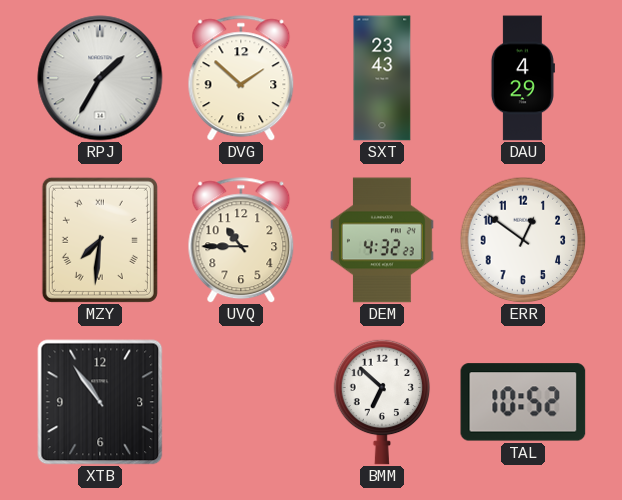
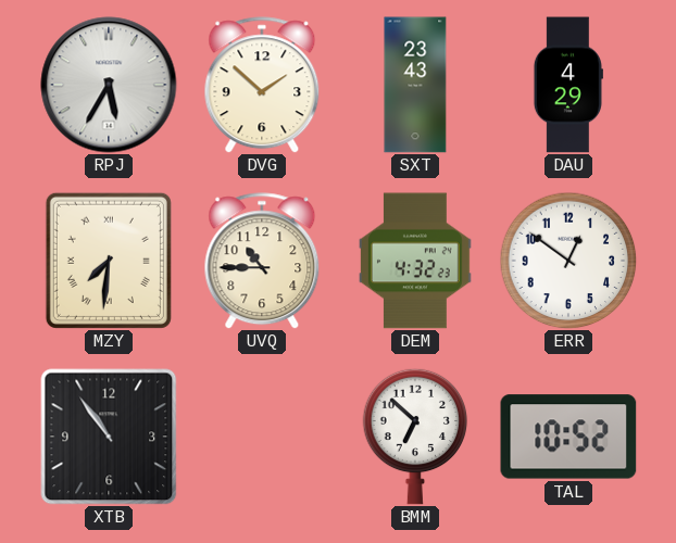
RPJ: 1:35 -> 5:35 (109, 85)
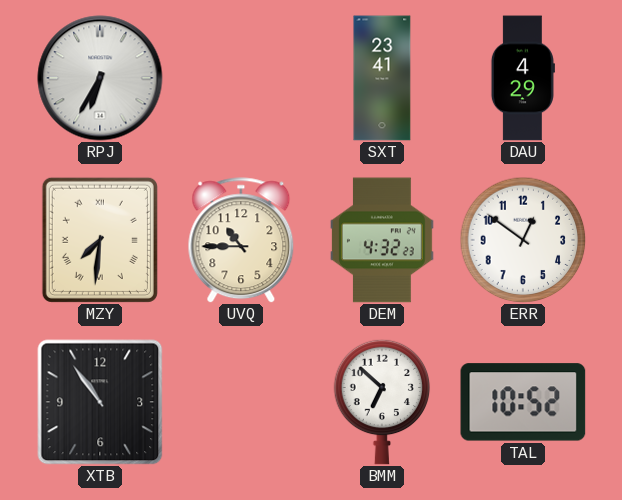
RPJ: 5:35 -> 6:35 (100, 78)
DVG: 1:52 -> none (262, 85)
SXT: 23:43 -> 23:41 (382, 78)
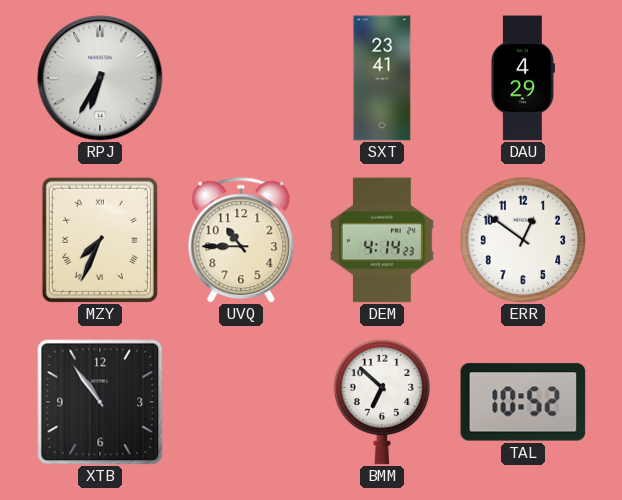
MZY: 7:31 -> 7:34 (100, 240)
DEM: 4:32 -> 4:14 (382, 240)
